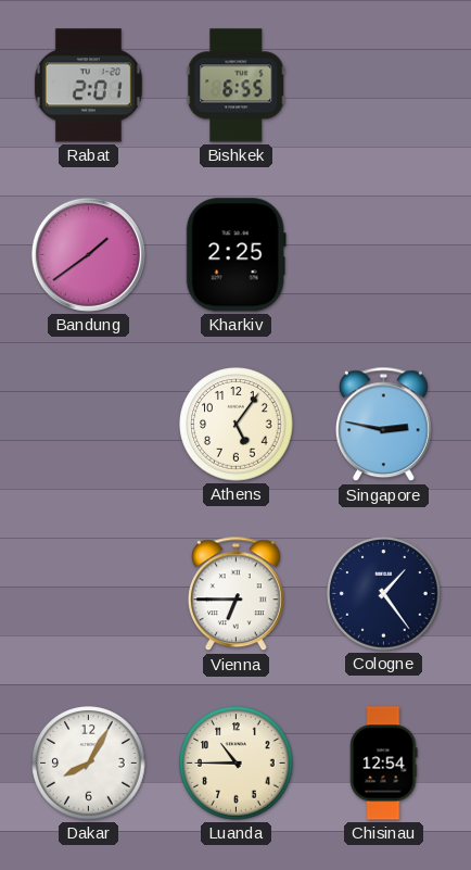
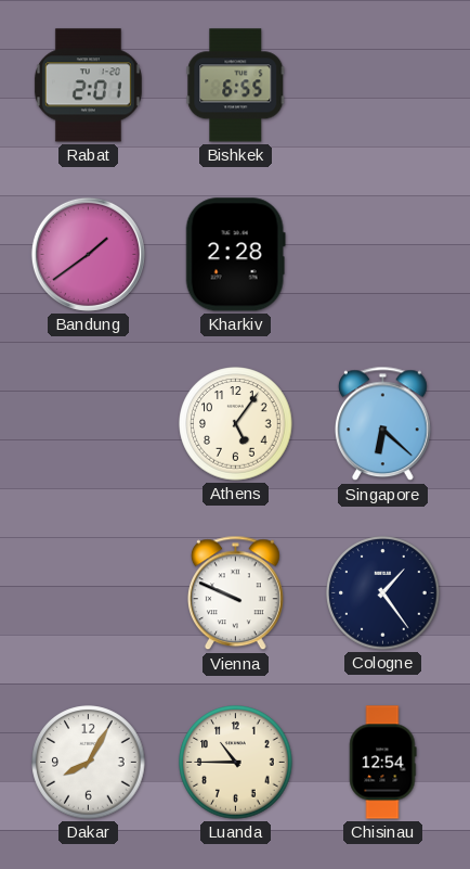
Kharkiv: 2:25 -> 2:28 (235, 255)
Singapore: 2:47 -> 6:22 (382, 424)
Vienna: 6:45 -> 9:49 (235, 593)
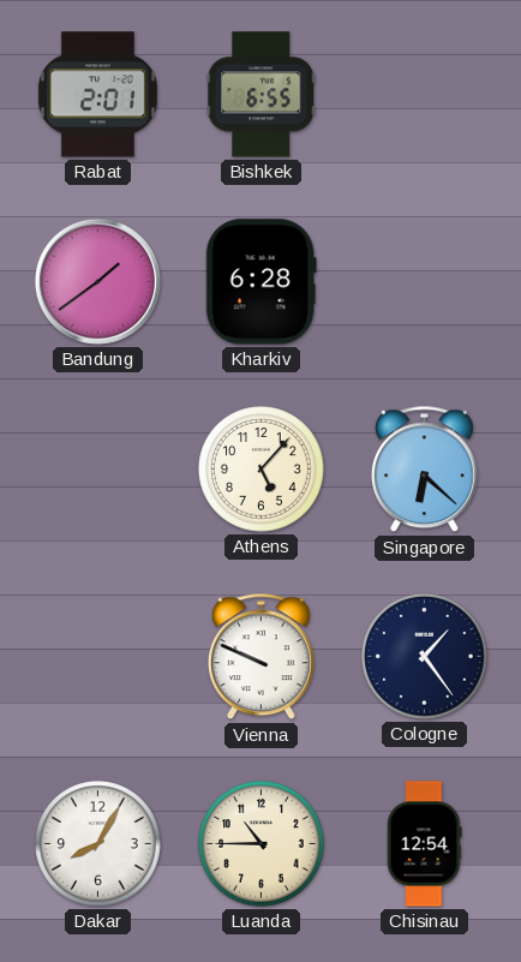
Kharkiv: 2:28 -> 6:28 (260, 282)
Athens: 5:06 -> 5:07 (262, 470)
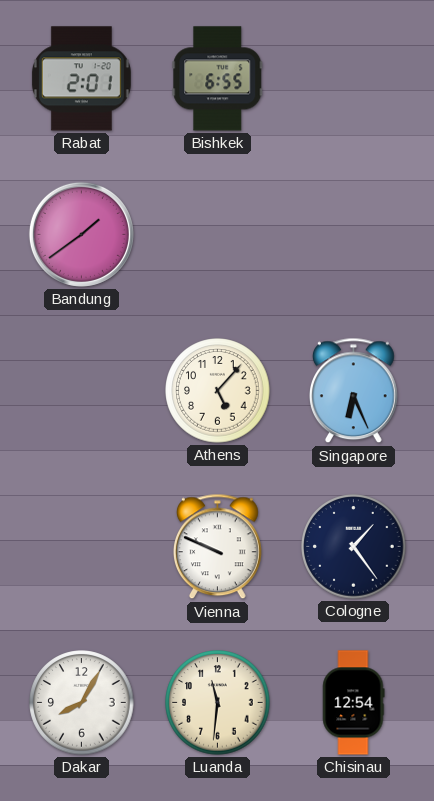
Kharkiv: 6:28 -> none (260, 282)
Singapore: 6:22 -> 6:26 (353, 391)
Luanda: 10:45 -> 11:31 (218, 703)
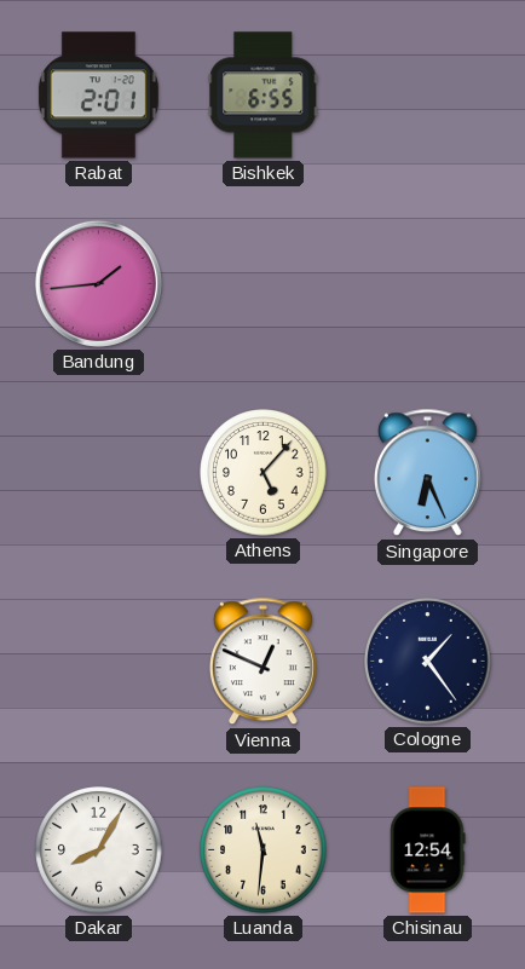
Bandung: 1:39 -> 1:44 (98, 283)
Vienna: 9:49 -> 12:49 (262, 662)
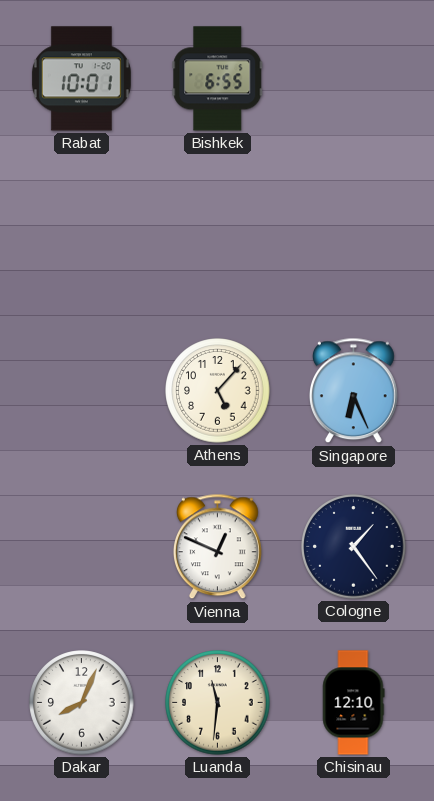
Rabat: 2:01 -> 10:01 (81, 79)
Bandung: 1:44 -> none (98, 283)
Dakar: 8:05 -> 8:04 (82, 703)
Chisinau: 12:54 -> 12:10 (354, 703)
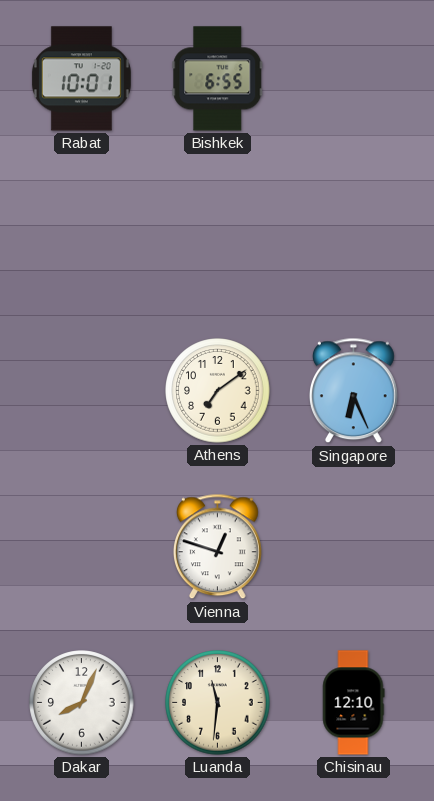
Athens: 5:07 -> 7:09 (218, 391)
Vienna: 12:49 -> 12:48 (217, 547)
Cologne: 1:24 -> none (354, 547)
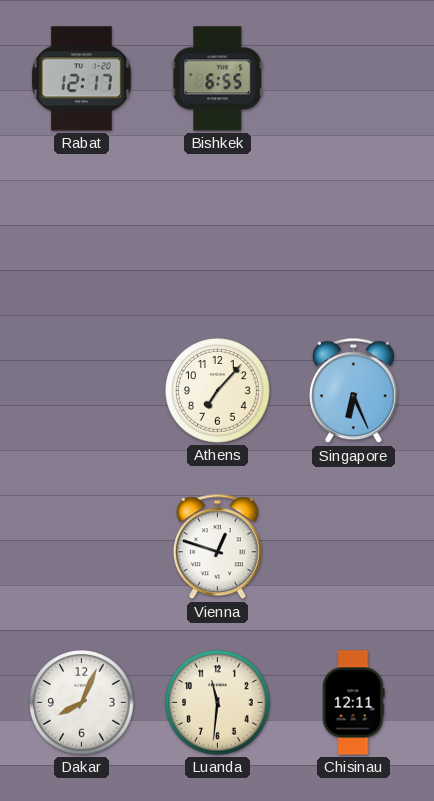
Rabat: 10:01 -> 12:17 (81, 79)
Athens: 7:09 -> 7:07 (218, 391)
Chisinau: 12:10 -> 12:11 (354, 703)
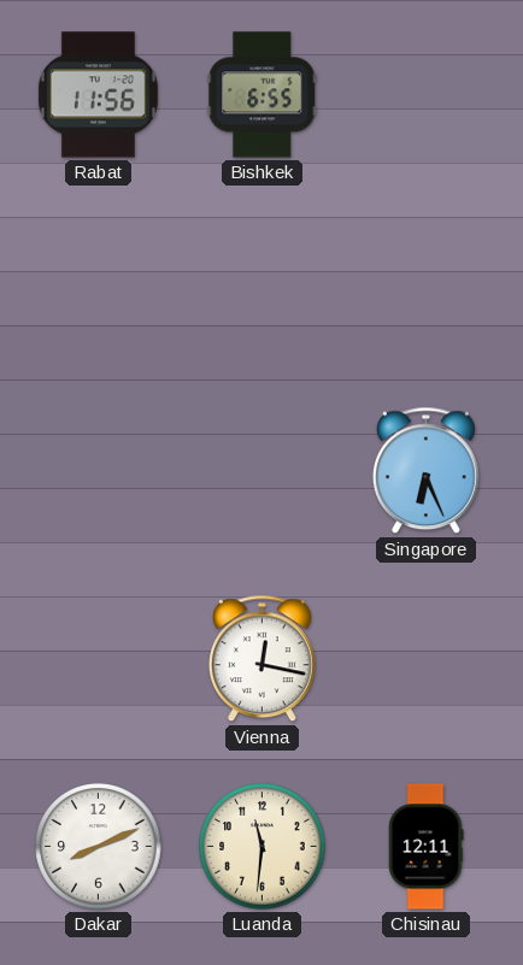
Rabat: 12:17 -> 11:56 (98, 95)
Athens: 7:07 -> none (218, 391)
Vienna: 12:48 -> 12:17 (261, 659)
Dakar: 8:04 -> 8:11 (99, 847)
